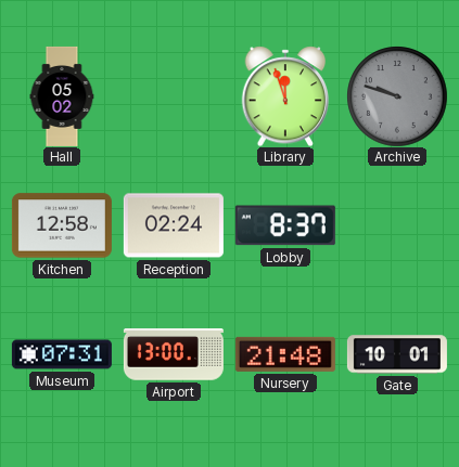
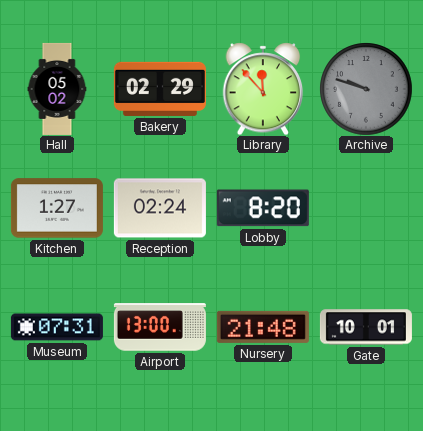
Bakery: none -> 02:29 (160, 89)
Library: 11:57 -> 11:53 (263, 89)
Kitchen: 12:58 -> 1:27 (57, 208)
Lobby: 8:37 -> 8:20 (263, 208)
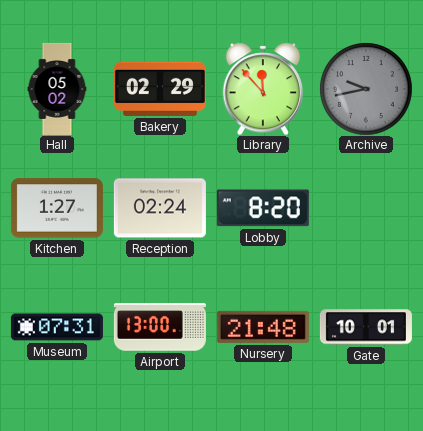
Archive: 9:48 -> 9:43 (366, 89)
